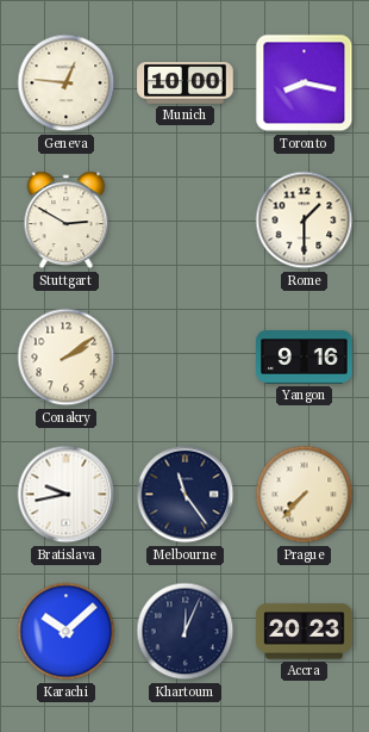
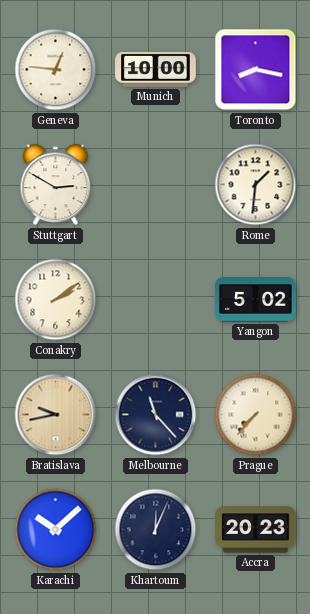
Rome: 1:30 -> 1:31 (256, 185)
Yangon: 9:16 -> 5:02 (256, 300)
Bratislava dial: white -> champagne (56, 415)
Melbourne: 11:24 -> 11:23 (156, 415)
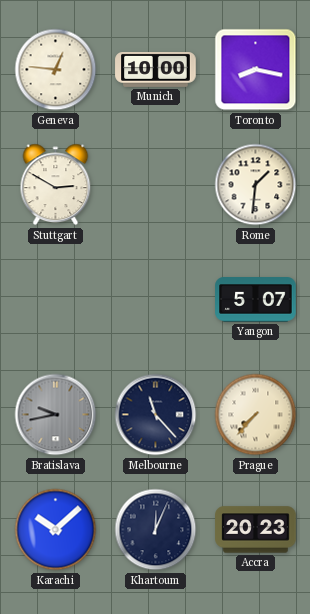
Conakry: 2:09 -> none (56, 300)
Yangon: 5:02 -> 5:07 (256, 300)
Bratislava dial: champagne -> grey (56, 415)
